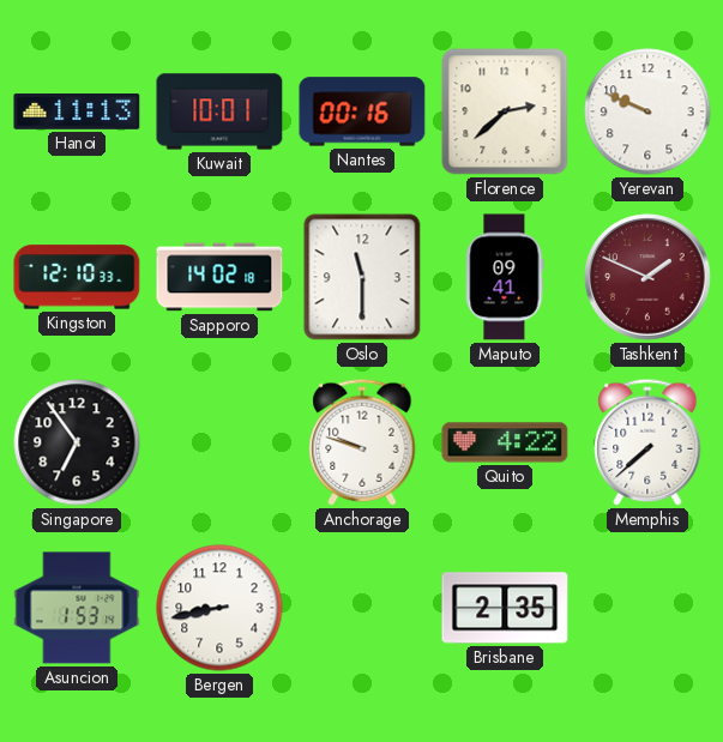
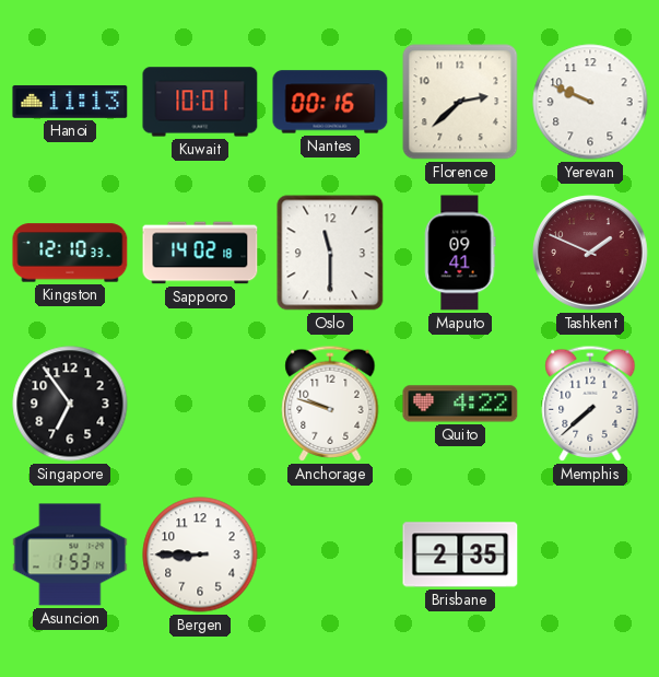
Bergen: 8:43 -> 8:45 (200, 555)
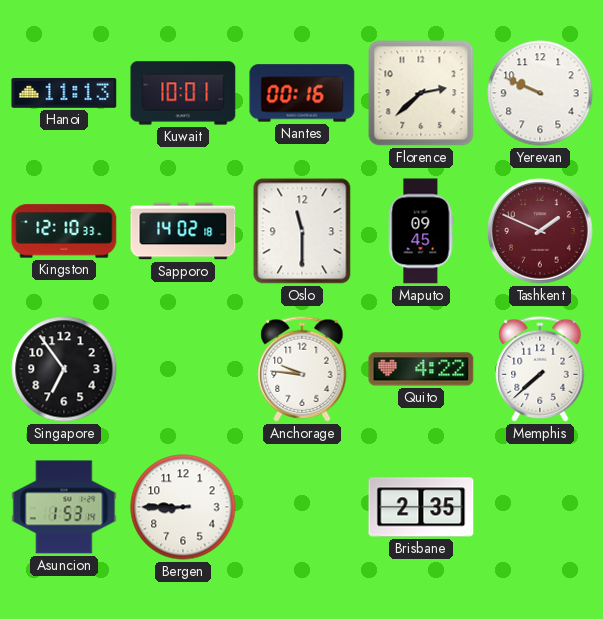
Maputo: 09:41 -> 09:45 (421, 231)
Anchorage: 9:48 -> 9:46 (302, 369)
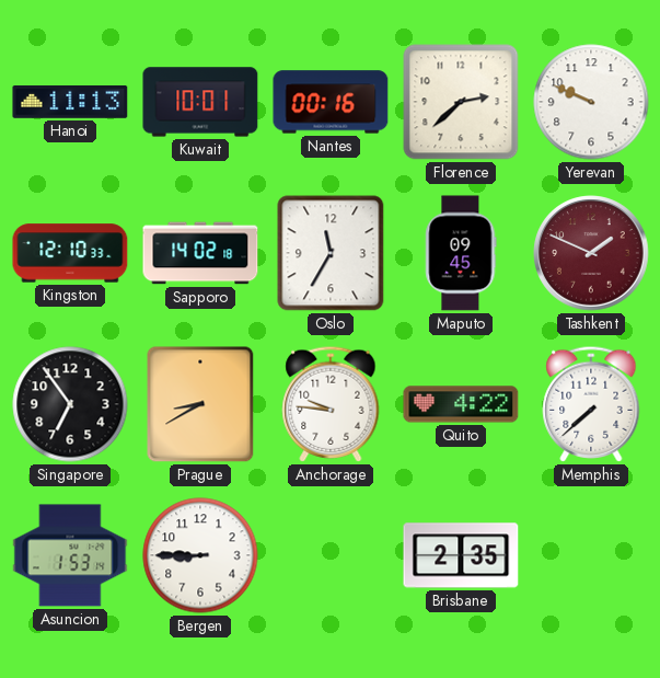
Oslo: 11:30 -> 11:35 (331, 253)
Prague: none -> 8:40 (200, 404)
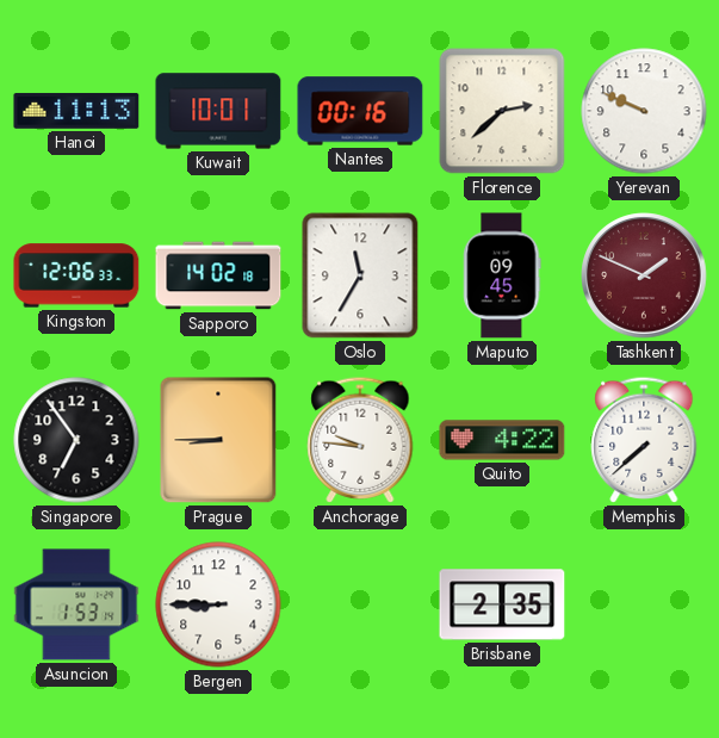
Kingston: 12:10 -> 12:06 (76, 275)
Prague: 8:40 -> 8:45 (218, 440)
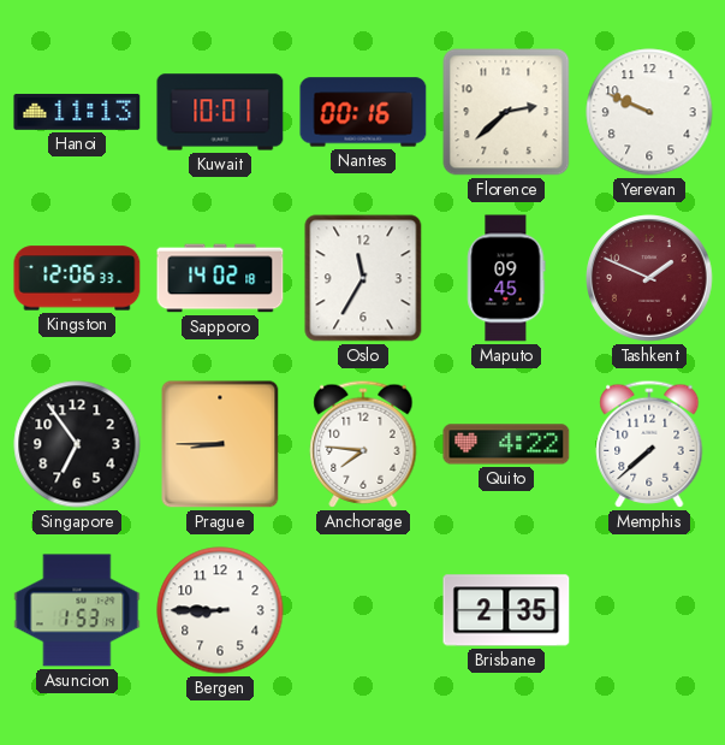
Anchorage: 9:46 -> 7:46 (363, 444)
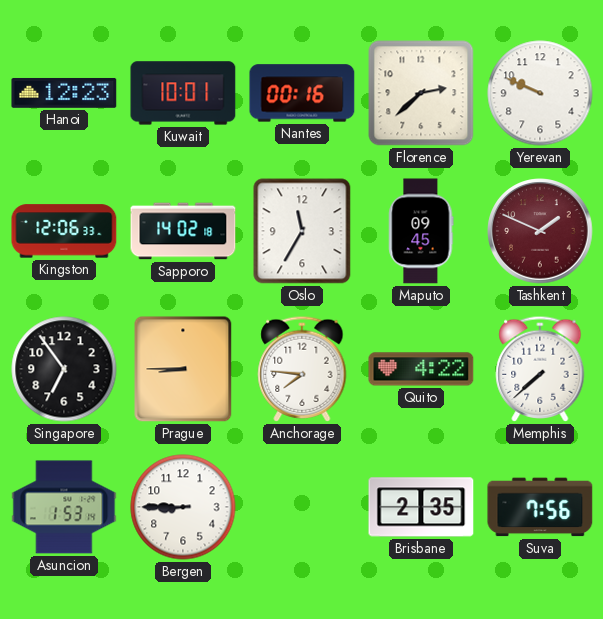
Hanoi: 11:13 -> 12:23 (64, 93)
Suva: none -> 7:56 (540, 507)
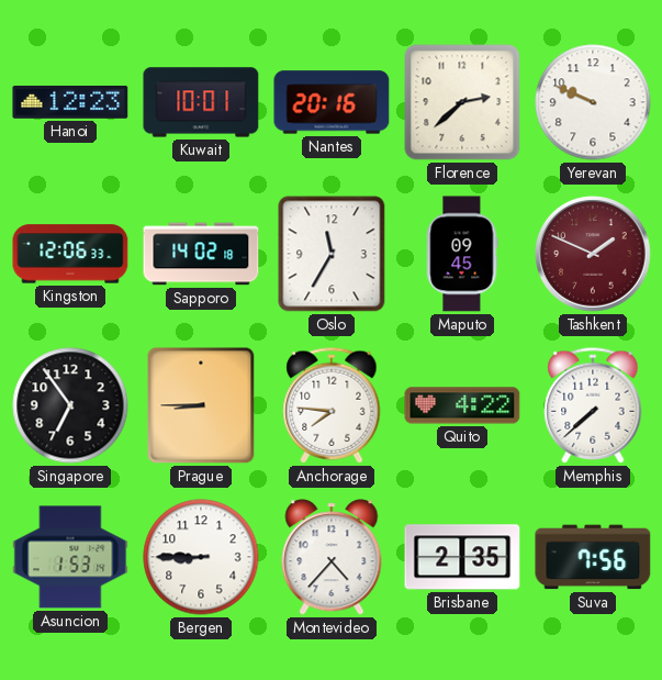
Nantes: 00:16 -> 20:16 (332, 102)
Montevideo: none -> 4:37 (332, 557)
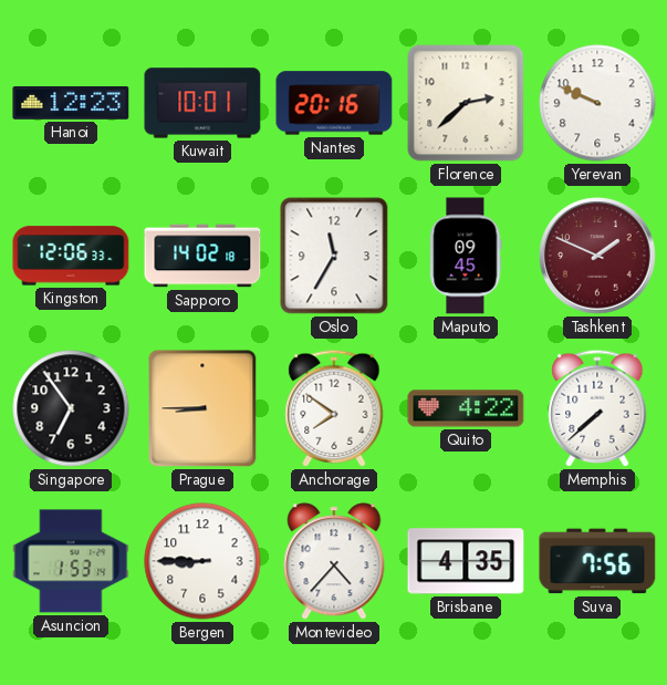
Anchorage: 7:46 -> 7:51 (334, 408)
Brisbane: 2:35 -> 4:35 (466, 561)
